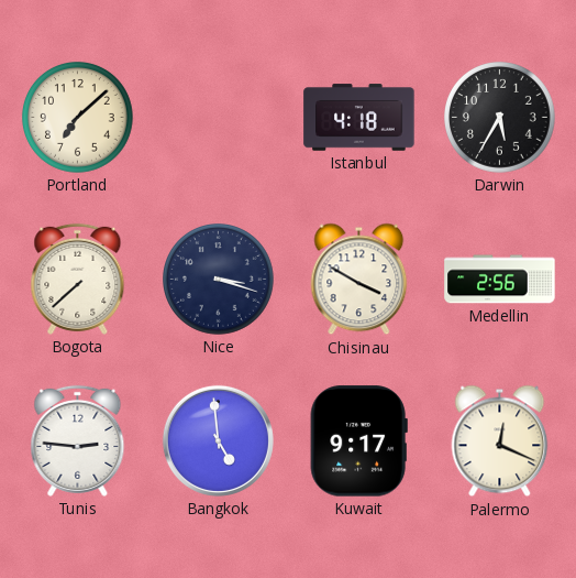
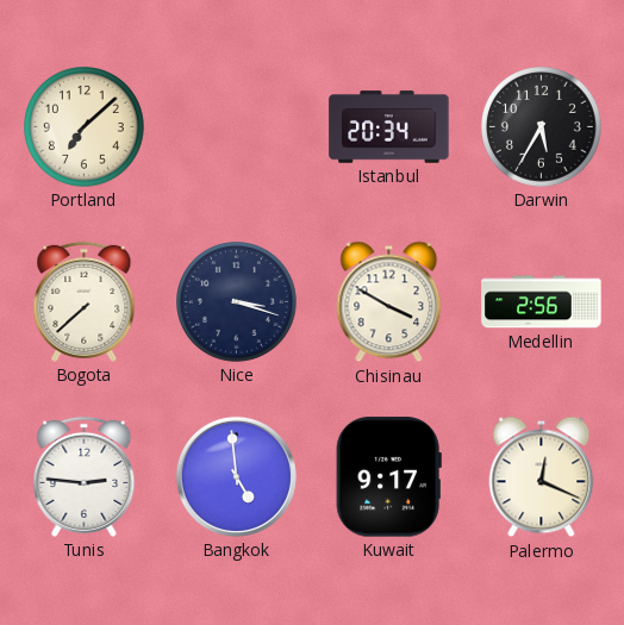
Istanbul: 4:18 -> 20:34 (389, 127)
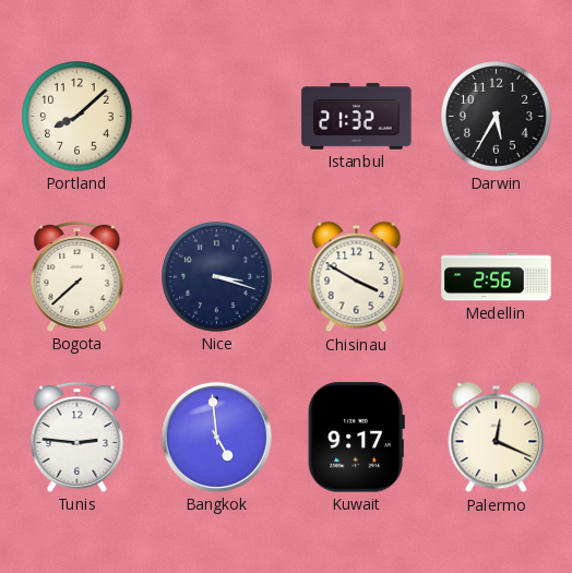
Portland: 7:08 -> 8:08 (78, 117)
Istanbul: 20:34 -> 21:32 (357, 117)
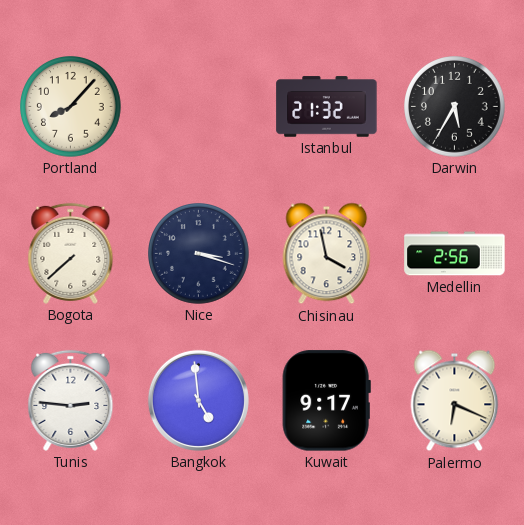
Portland: 8:08 -> 8:07 (71, 107)
Chisinau: 3:50 -> 3:58 (327, 254)
Palermo: 12:19 -> 6:19 (455, 401)
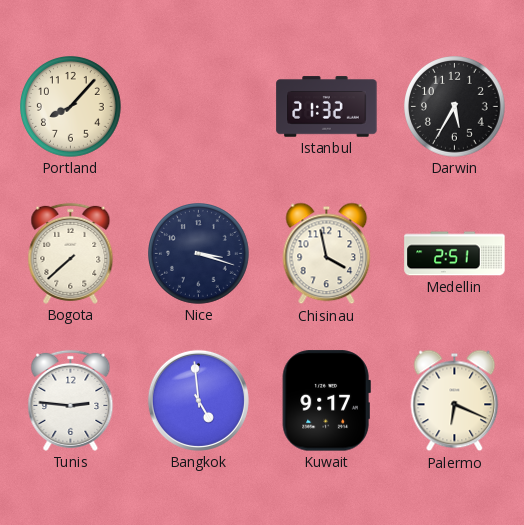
Medellin: 2:56 -> 2:51 (455, 254)
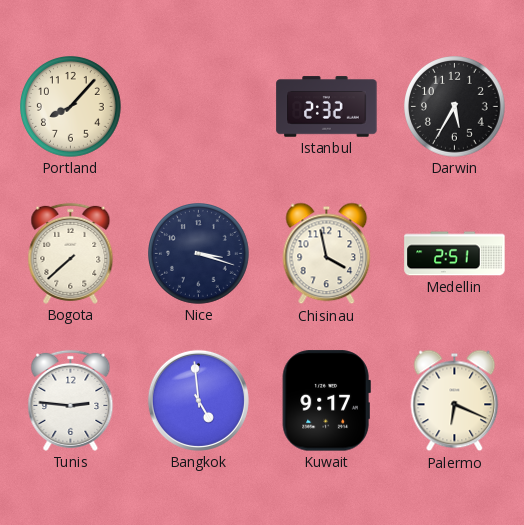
Istanbul: 21:32 -> 2:32 (327, 107)
